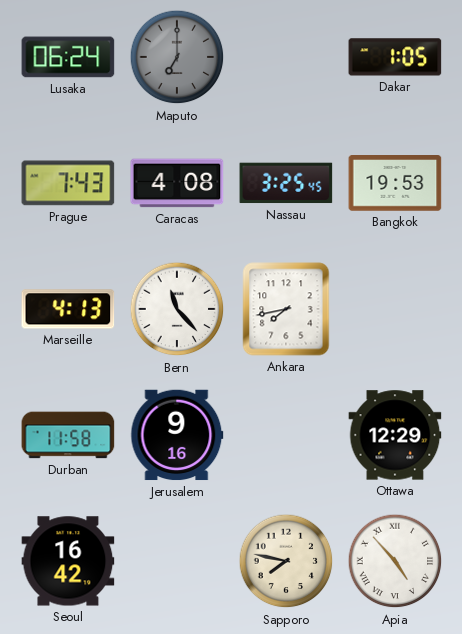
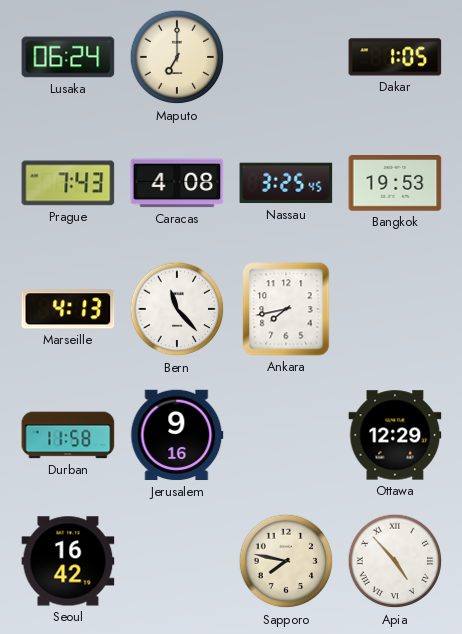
Maputo dial: grey -> cream (177, 57)
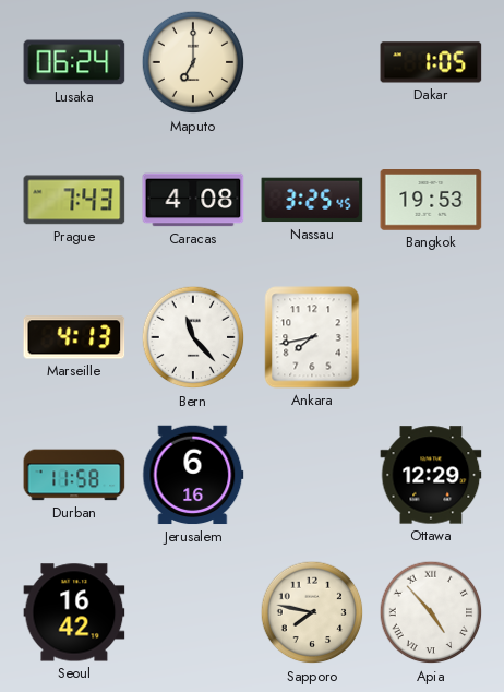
Jerusalem: 9:16 -> 6:16 (193, 475)
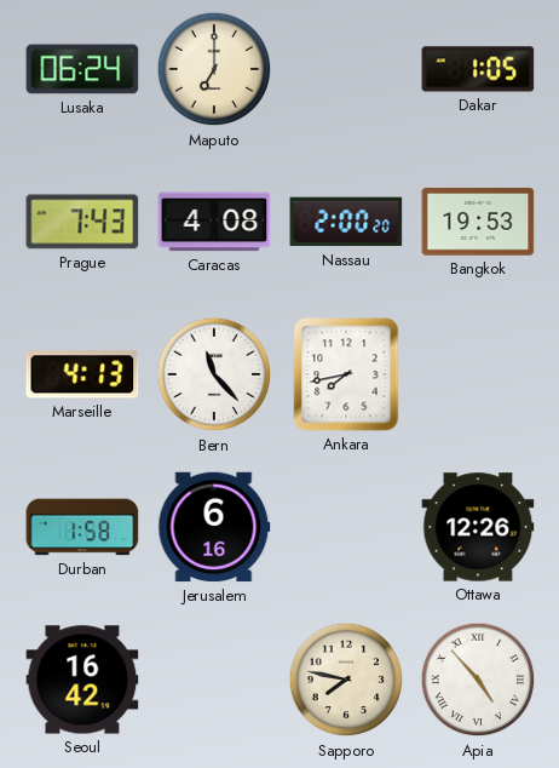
Nassau: 3:25 -> 2:00 (346, 222)
Durban: 11:58 -> 1:58 (82, 527)
Ottawa: 12:29 -> 12:26 (478, 527)
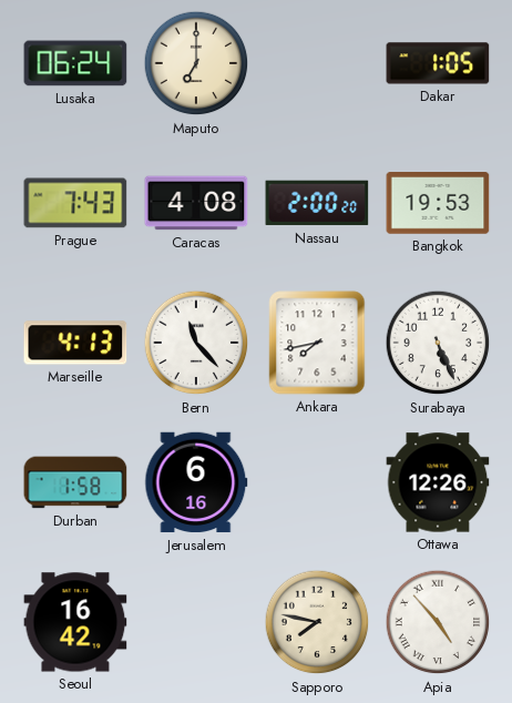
Surabaya: none -> 5:26 (438, 343)
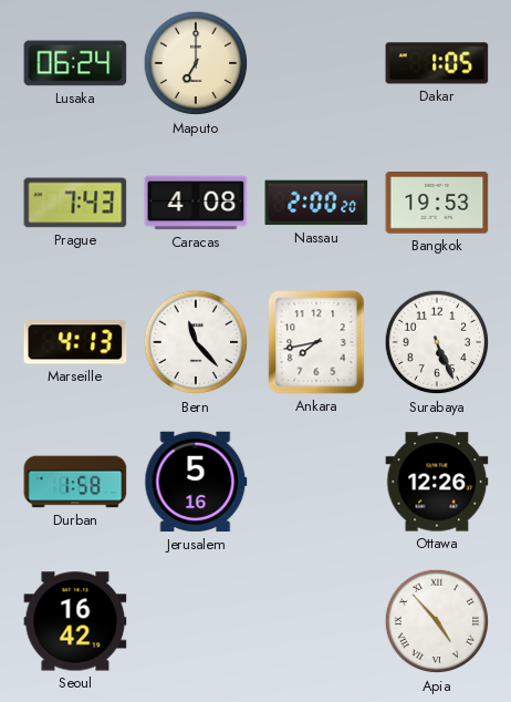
Jerusalem: 6:16 -> 5:16 (196, 482)
Sapporo: 7:47 -> none (317, 622)
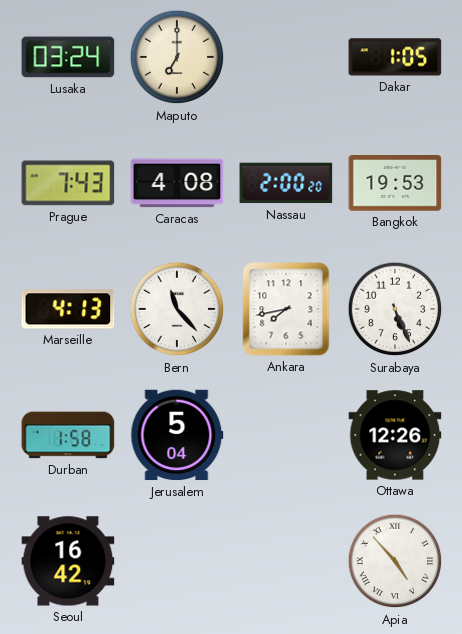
Lusaka: 06:24 -> 03:24 (68, 57)
Jerusalem: 5:16 -> 5:04 (177, 435)
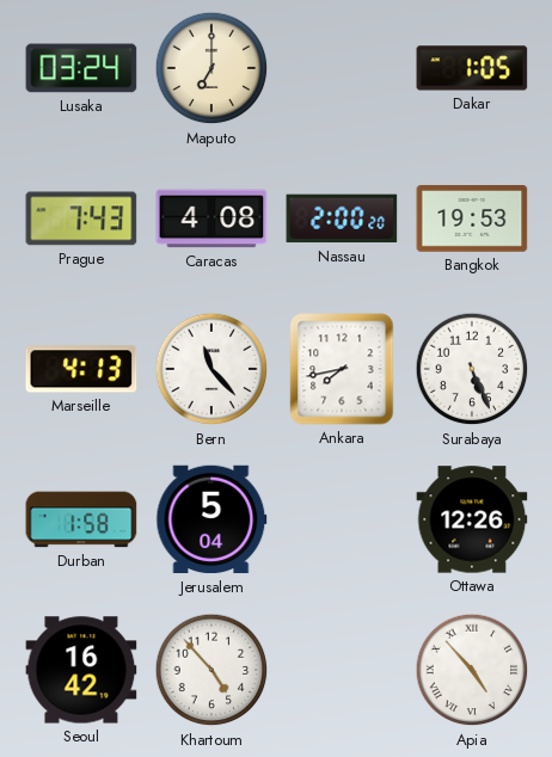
Khartoum: none -> 4:53 (211, 670)
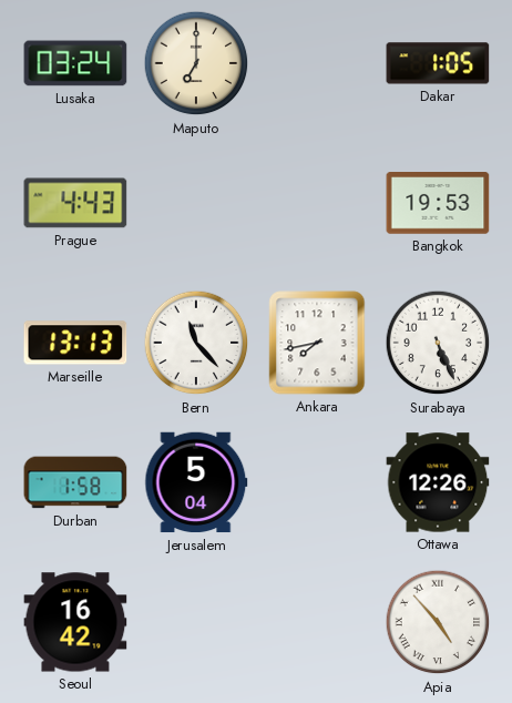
Prague: 7:43 -> 4:43 (75, 203)
Caracas: 4:08 -> none (211, 219)
Nassau: 2:00 -> none (342, 219)
Marseille: 4:13 -> 13:13 (75, 343)
Khartoum: 4:53 -> none (211, 670)
